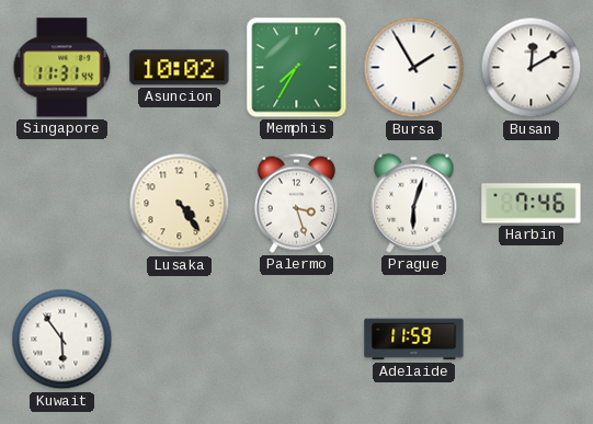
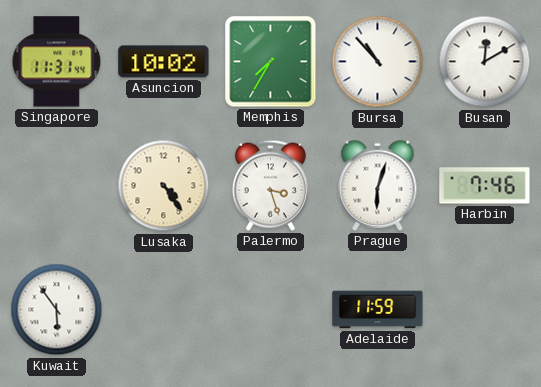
Bursa: 1:55 -> 10:53 (378, 62)
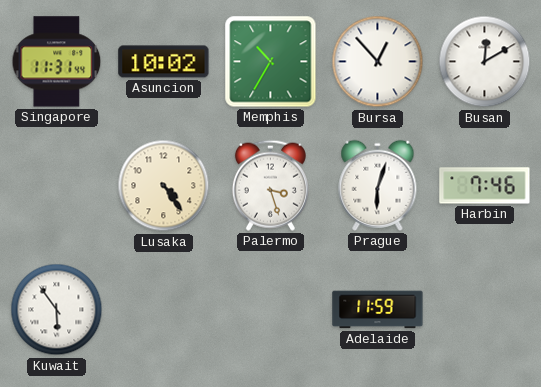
Memphis: 7:35 -> 10:35 (271, 62)
Bursa: 10:53 -> 12:53 (378, 62)
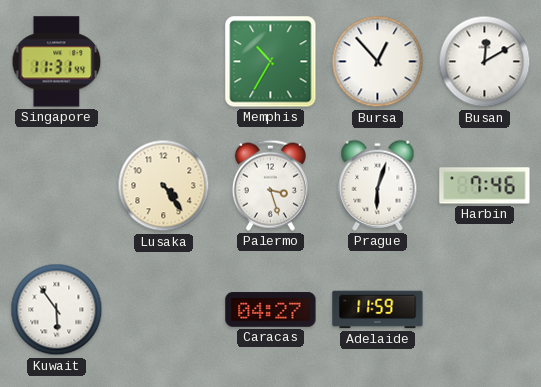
Asuncion: 10:02 -> none (164, 62)
Caracas: none -> 04:27 (271, 310)
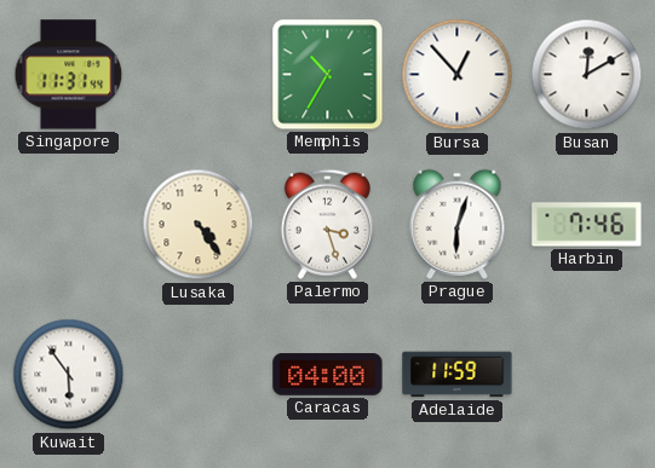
Caracas: 04:27 -> 04:00 (328, 375)
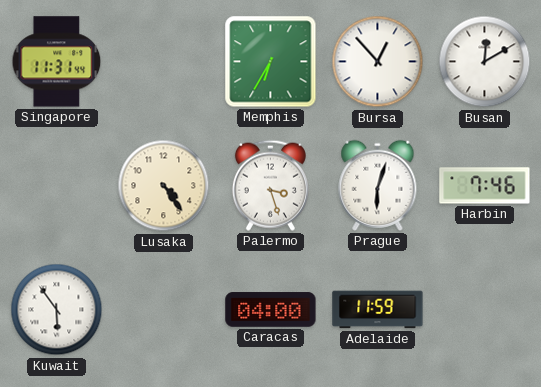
Memphis: 10:35 -> 6:35 (271, 62)
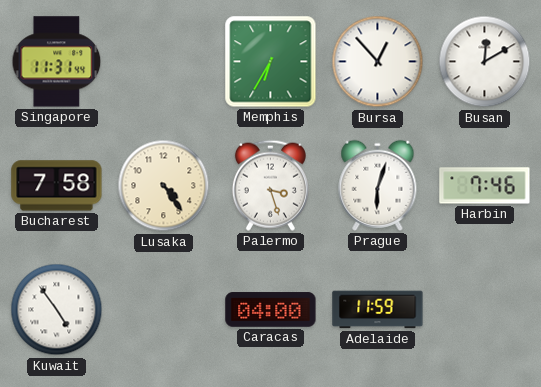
Bucharest: none -> 7:58 (57, 186)
Kuwait: 5:54 -> 4:54 (57, 310)
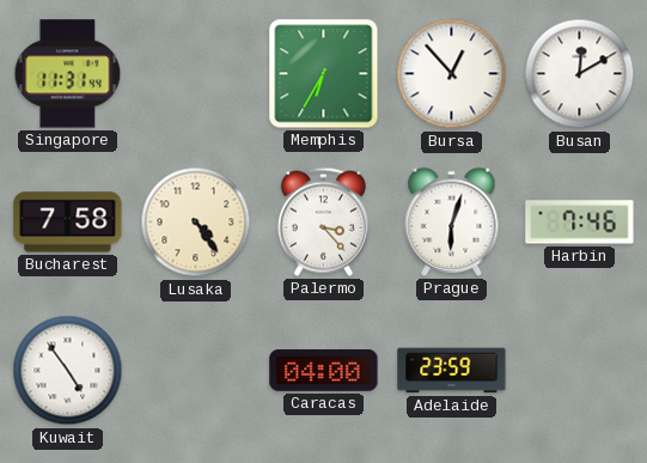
Palermo: 3:27 -> 3:23 (323, 221)
Adelaide: 11:59 -> 23:59 (452, 371)
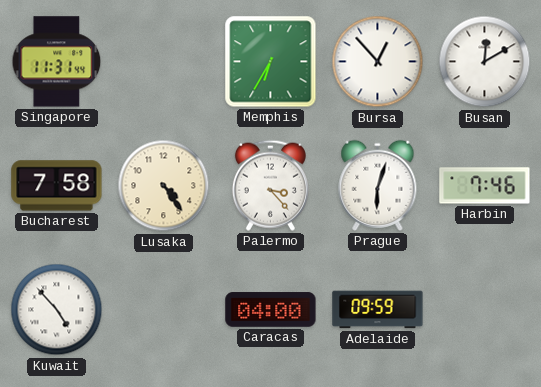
Kuwait: 4:54 -> 4:53 (57, 310)
Adelaide: 23:59 -> 09:59 (378, 310)
